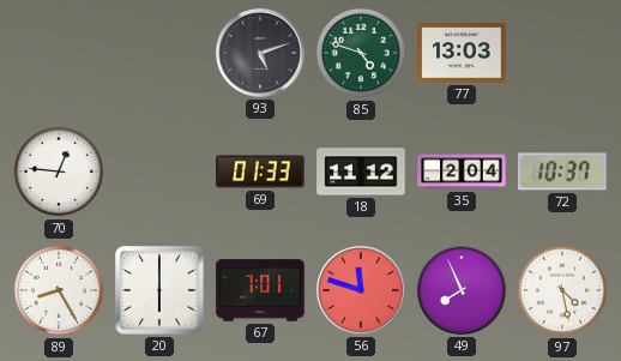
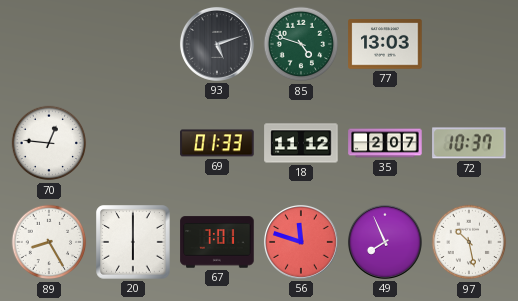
35: 2:04 -> 2:07 (385, 143)
97: 4:28 -> 10:28 (469, 242)
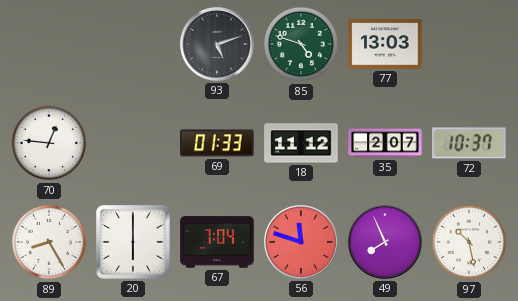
67: 7:01 -> 7:04 (217, 242)
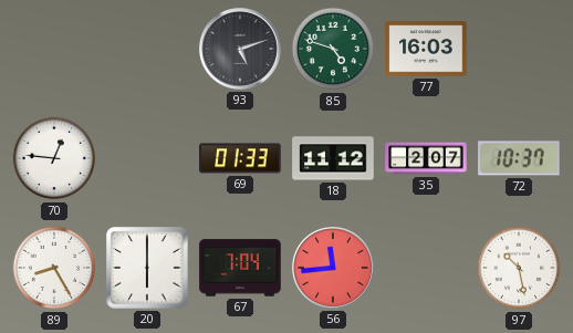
77: 13:03 -> 16:03 (426, 49)
56: 11:48 -> 11:44 (333, 268)
49: 7:56 -> none (385, 242)
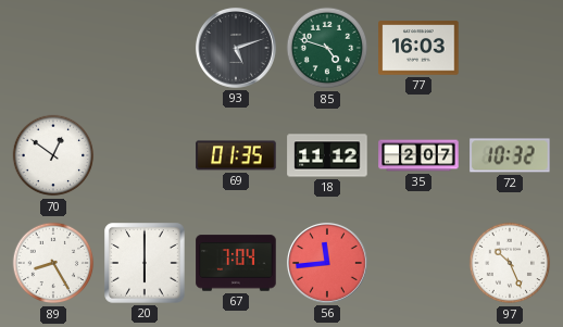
70: 12:46 -> 12:51 (53, 155)
69: 01:33 -> 01:35 (236, 155)
72: 10:37 -> 10:32 (510, 155)
97: 10:28 -> 10:26 (510, 263)
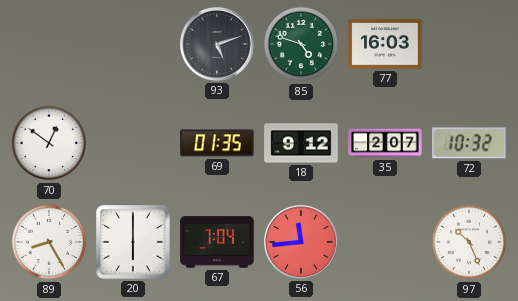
18: 11:12 -> 9:12 (301, 143)
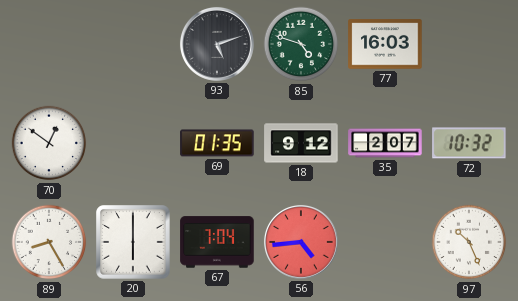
56: 11:44 -> 4:44 (301, 242)
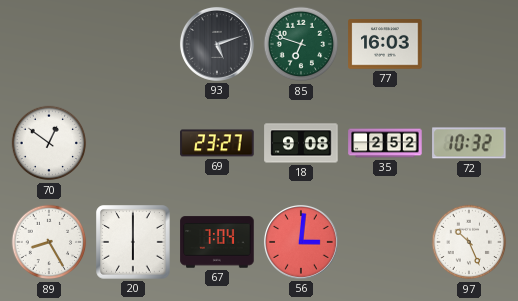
85: 4:48 -> 6:48 (301, 44)
69: 01:35 -> 23:27 (217, 143)
18: 9:12 -> 9:08 (301, 143)
35: 2:07 -> 2:52 (385, 143)
56: 4:44 -> 3:01 (301, 242)
